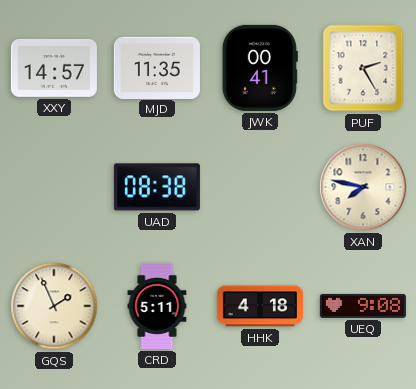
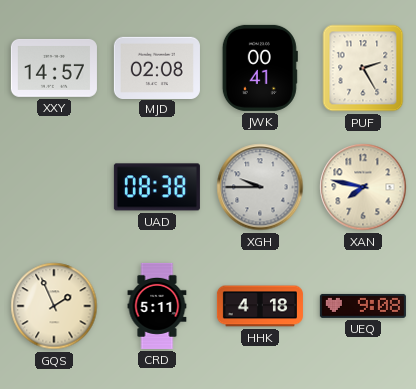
MJD: 11:35 -> 02:08 (157, 67)
XGH: none -> 9:45 (260, 187)
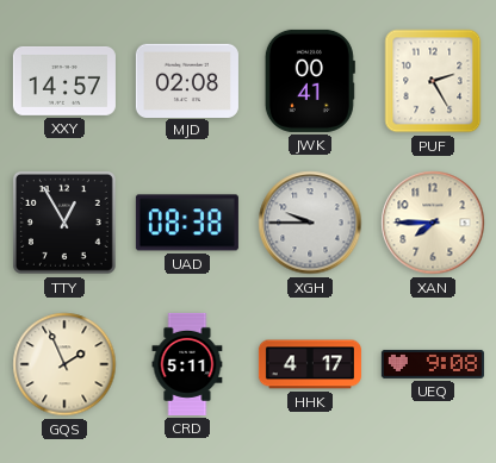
TTY: none -> 12:55 (64, 223)
XAN: 7:47 -> 7:45 (433, 223)
HHK: 4:18 -> 4:17 (310, 364)
